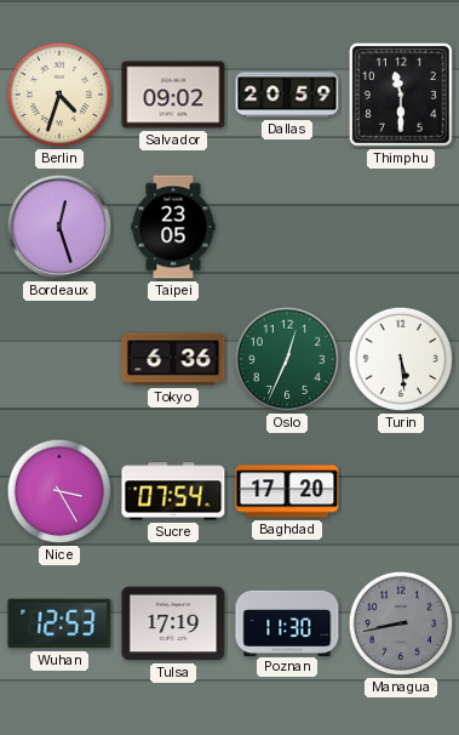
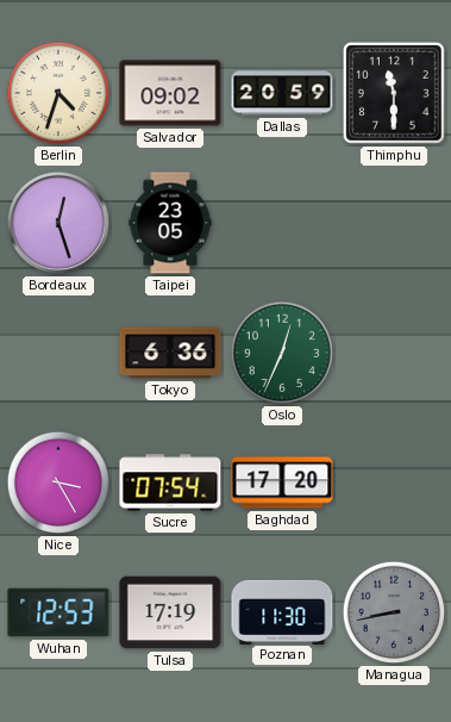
Turin: 5:29 -> none (401, 359)
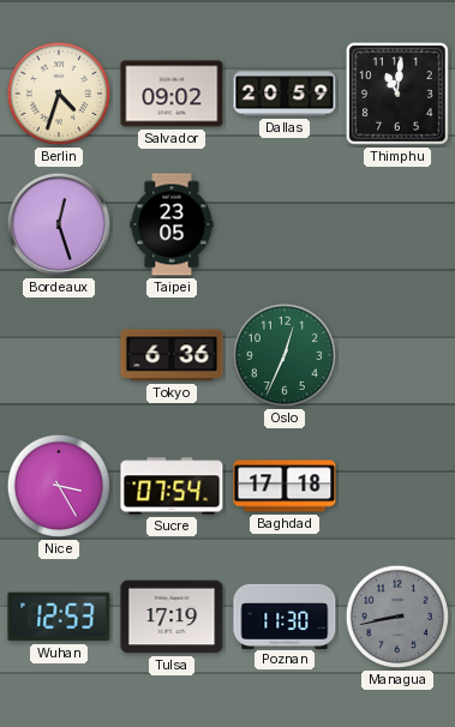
Thimphu: 11:30 -> 11:01 (397, 94)
Baghdad: 17:20 -> 17:18 (285, 486)
